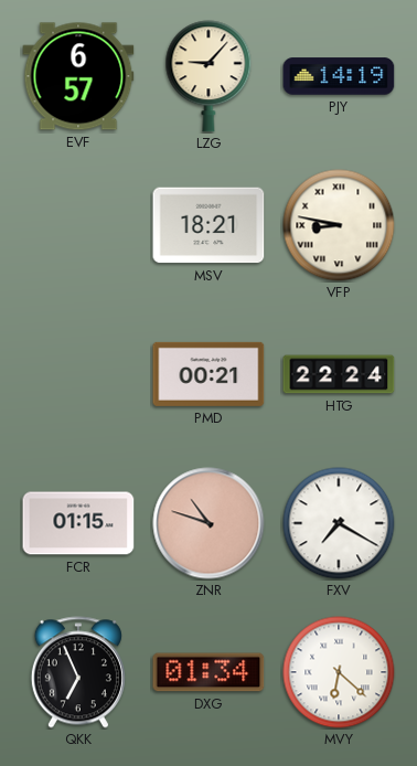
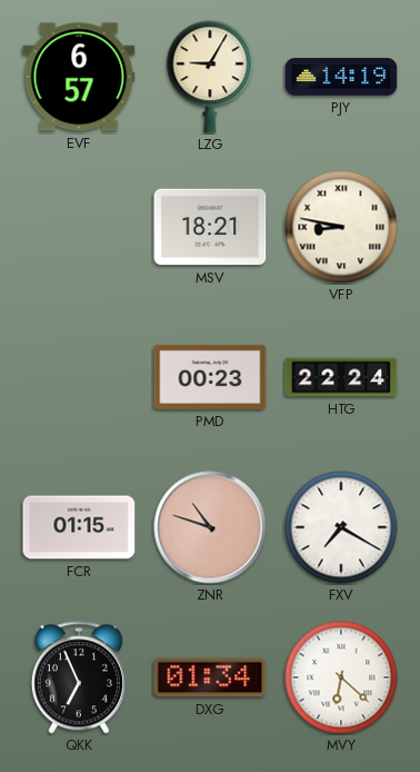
LZG: 9:07 -> 9:05 (210, 77)
PMD: 00:21 -> 00:23 (210, 377)
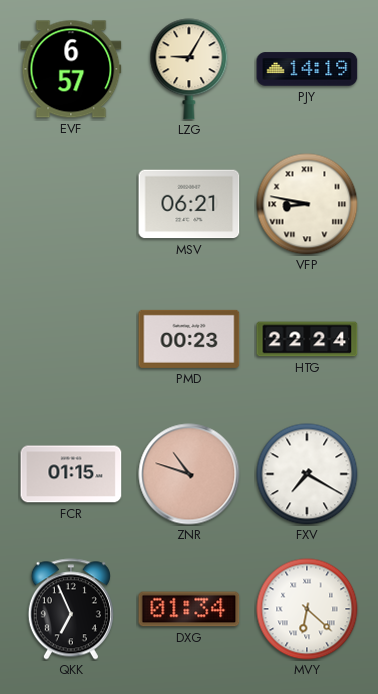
MSV: 18:21 -> 06:21 (189, 204)
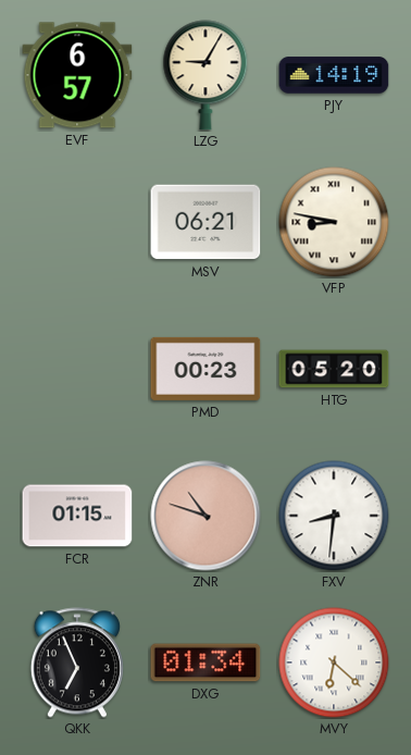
HTG: 22:24 -> 05:20 (334, 369)
FXV: 7:20 -> 8:31 (334, 516)
